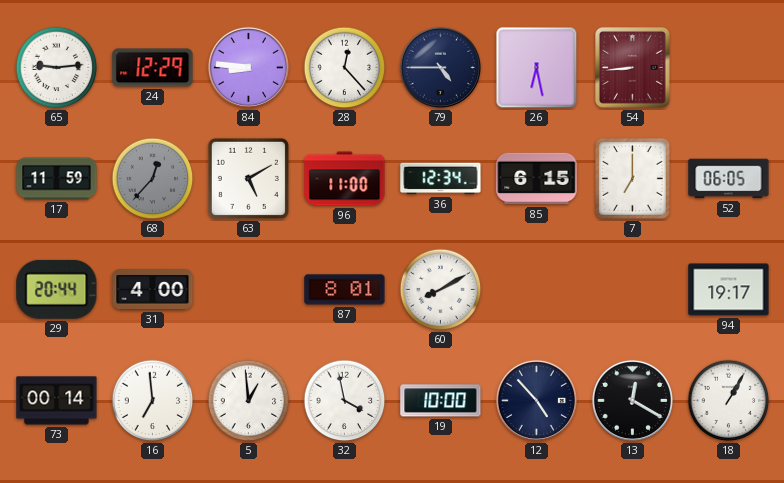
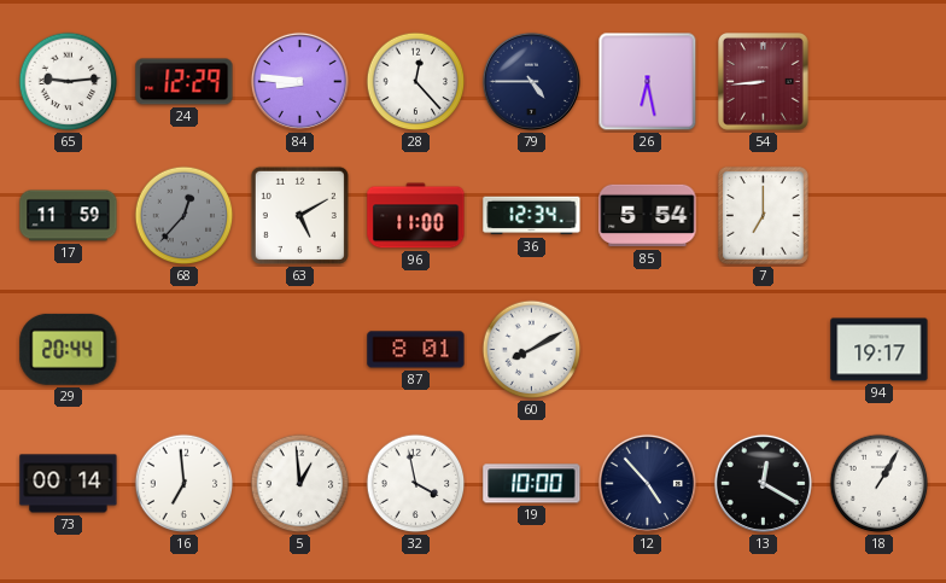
85: 6:15 -> 5:54 (648, 216)
52: 06:05 -> none (729, 179)
31: 4:00 -> none (153, 290)
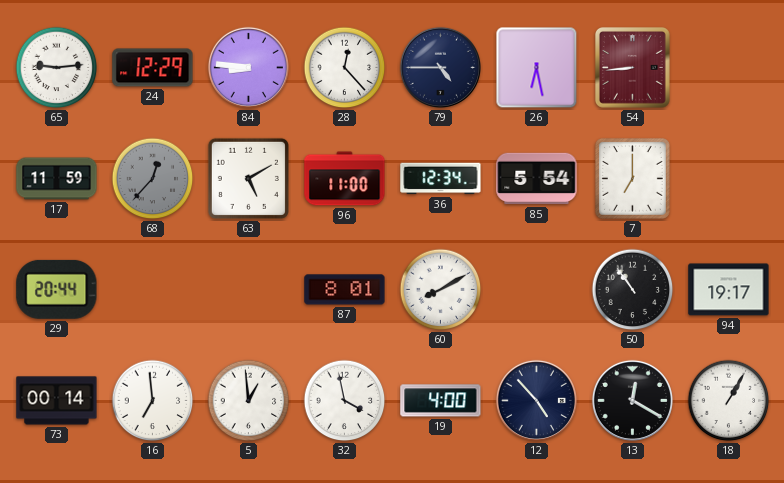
50: none -> 10:54 (633, 290)
19: 10:00 -> 4:00 (441, 401)
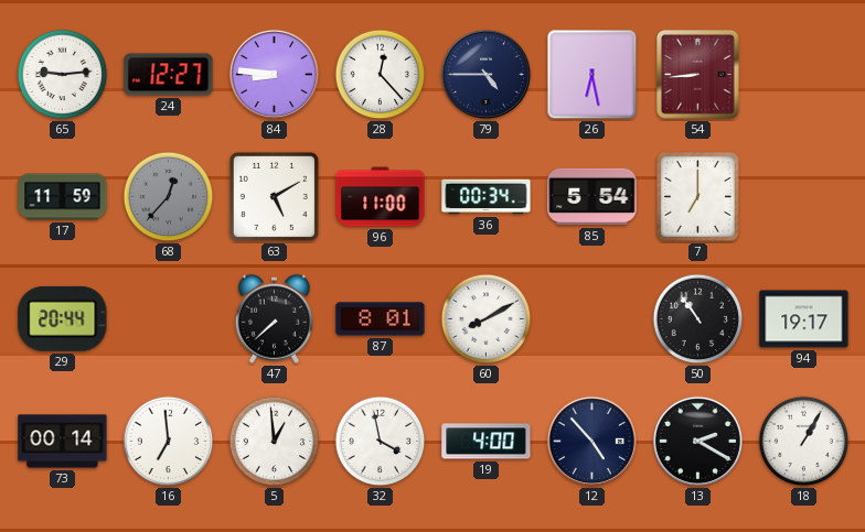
24: 12:29 -> 12:27 (169, 75)
36: 12:34 -> 00:34 (487, 197)
47: none -> 7:38 (274, 318)
13: 12:20 -> 2:20 (697, 441)
